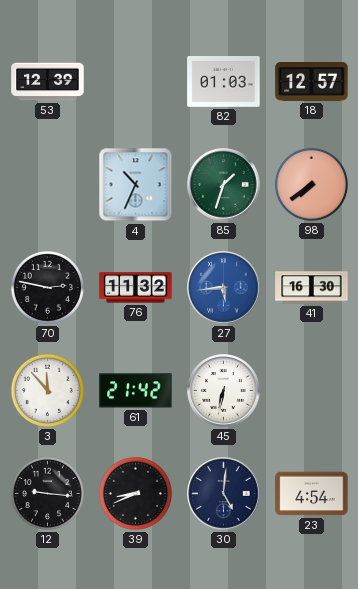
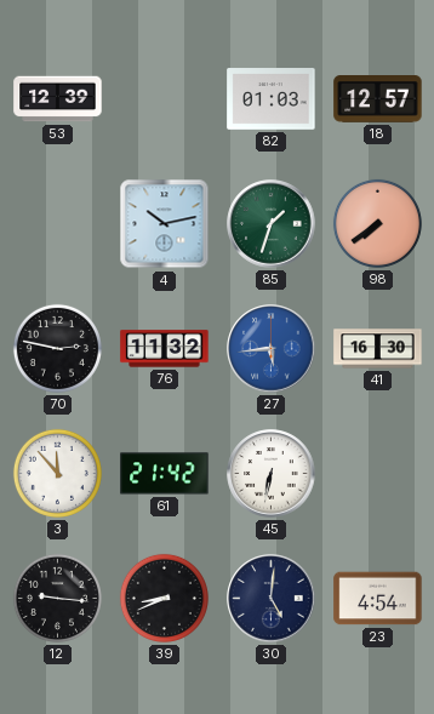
4: 10:34 -> 10:13 (165, 224)
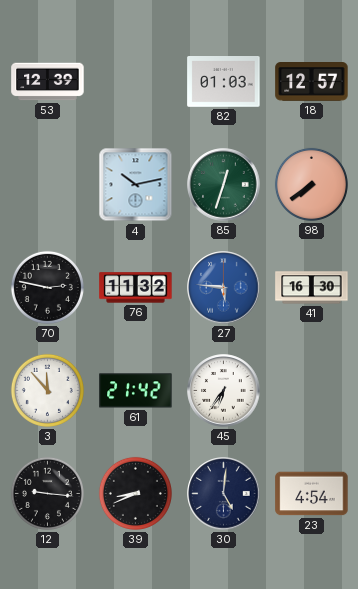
85: 1:33 -> 12:33 (224, 185)
27: 5:44 -> 5:46 (224, 288)
45: 6:32 -> 6:36 (224, 391)
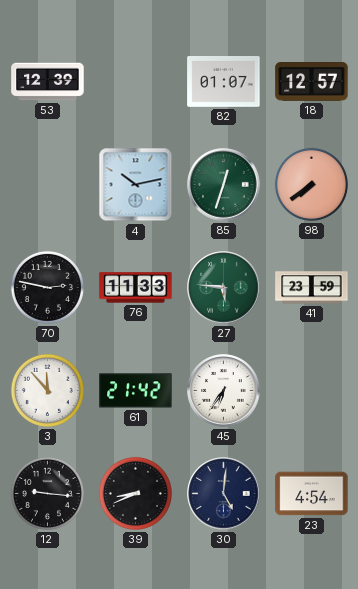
82: 01:03 -> 01:07 (224, 82)
76: 11:32 -> 11:33 (136, 288)
27 dial: blue -> green (224, 288)
41: 16:30 -> 23:59 (312, 288)
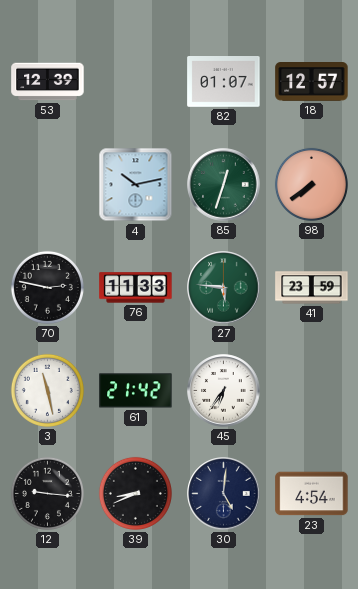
3: 11:53 -> 11:28 (47, 390)
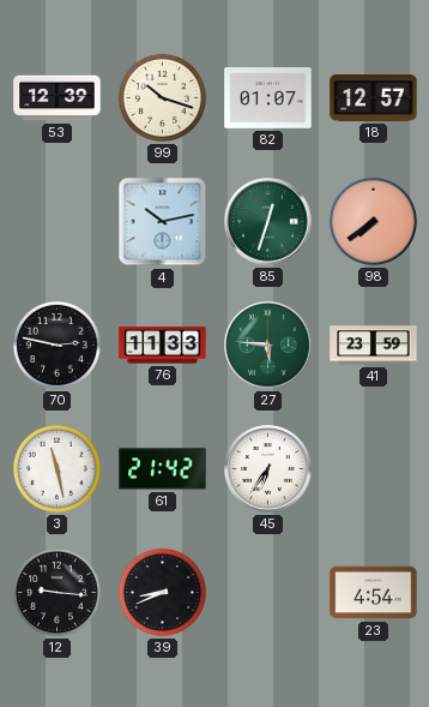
99: none -> 10:18 (162, 97)
30: 5:01 -> none (224, 494)
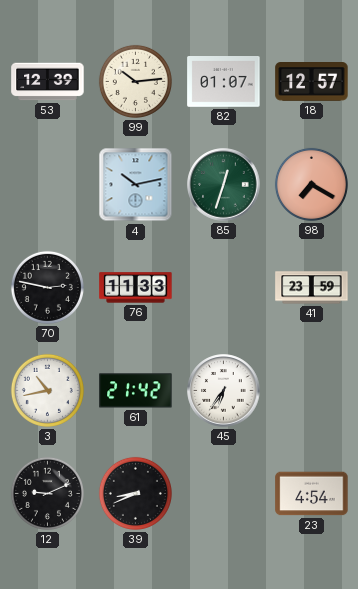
99: 10:18 -> 10:14 (135, 81)
98: 7:39 -> 7:20 (311, 184)
27: 5:46 -> none (268, 346)
3: 11:28 -> 10:43 (47, 390)
12: 9:16 -> 9:11 (47, 493)
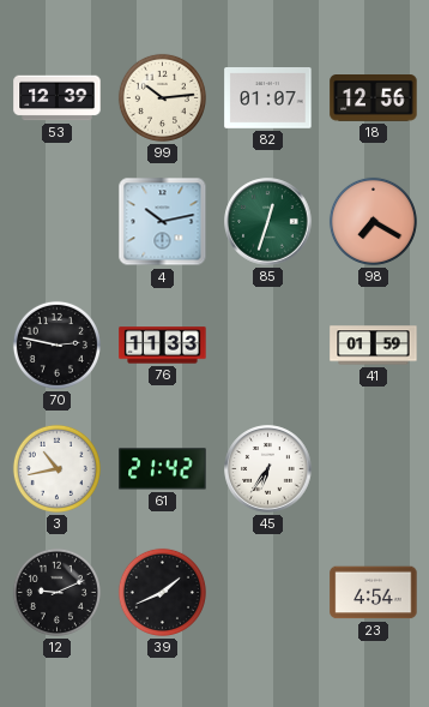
18: 12:57 -> 12:56 (374, 98)
41: 23:59 -> 01:59 (374, 346)
39: 8:41 -> 1:41 (162, 592)
